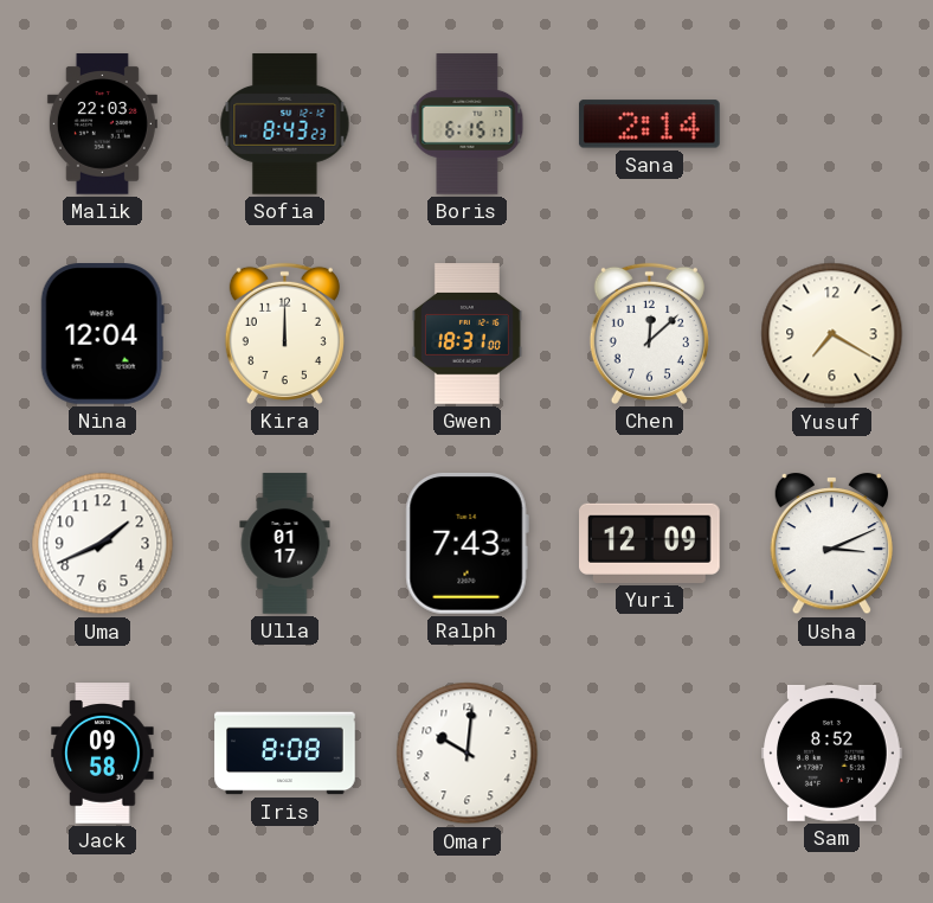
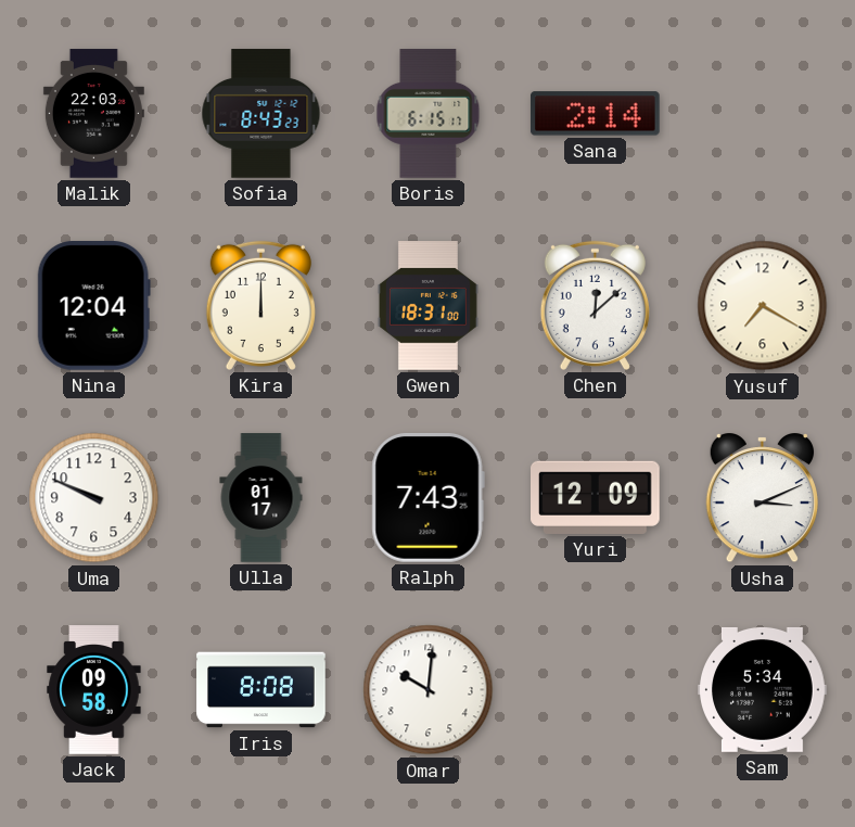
Uma: 1:41 -> 9:49 (94, 498)
Sam: 8:52 -> 5:34 (763, 689)
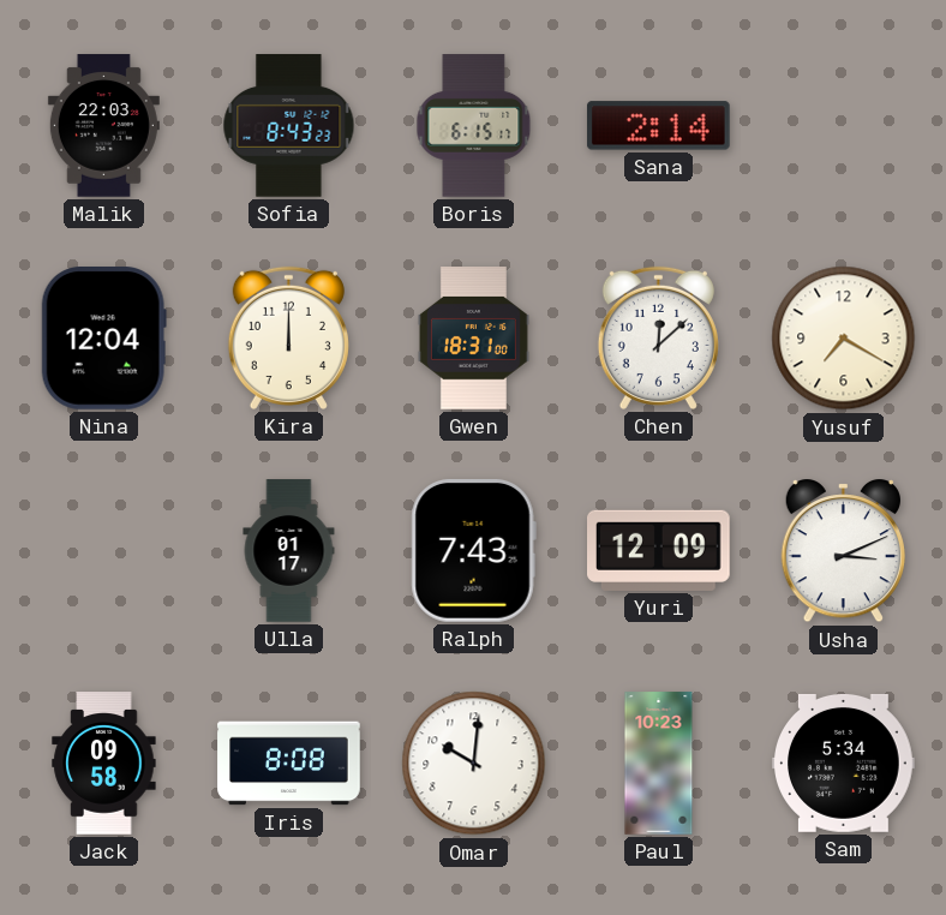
Uma: 9:49 -> none (94, 498)
Paul: none -> 10:23 (659, 764)
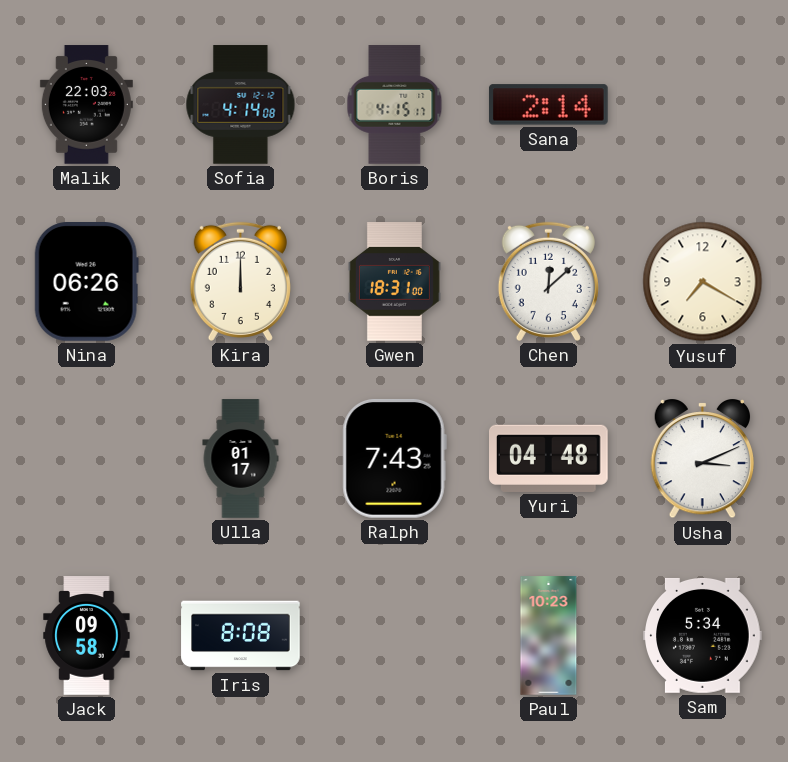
Sofia: 8:43 -> 4:14 (241, 105)
Boris: 6:15 -> 4:15 (395, 105)
Nina: 12:04 -> 06:26 (86, 282)
Yuri: 12:09 -> 04:48 (549, 458)
Omar: 10:01 -> none (474, 764)
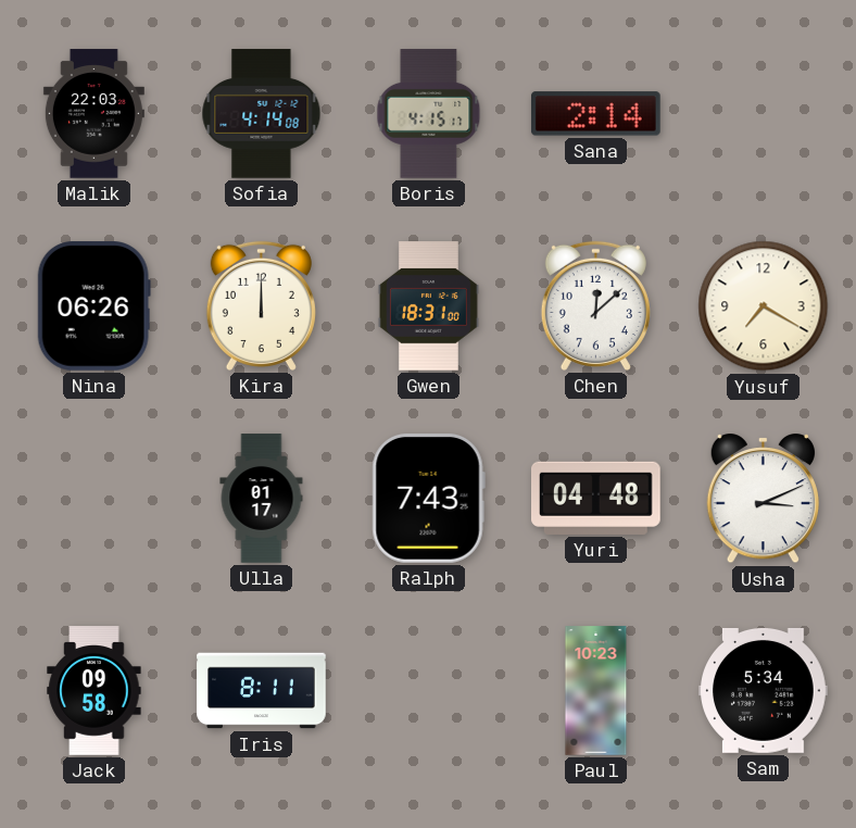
Iris: 8:08 -> 8:11 (262, 691)
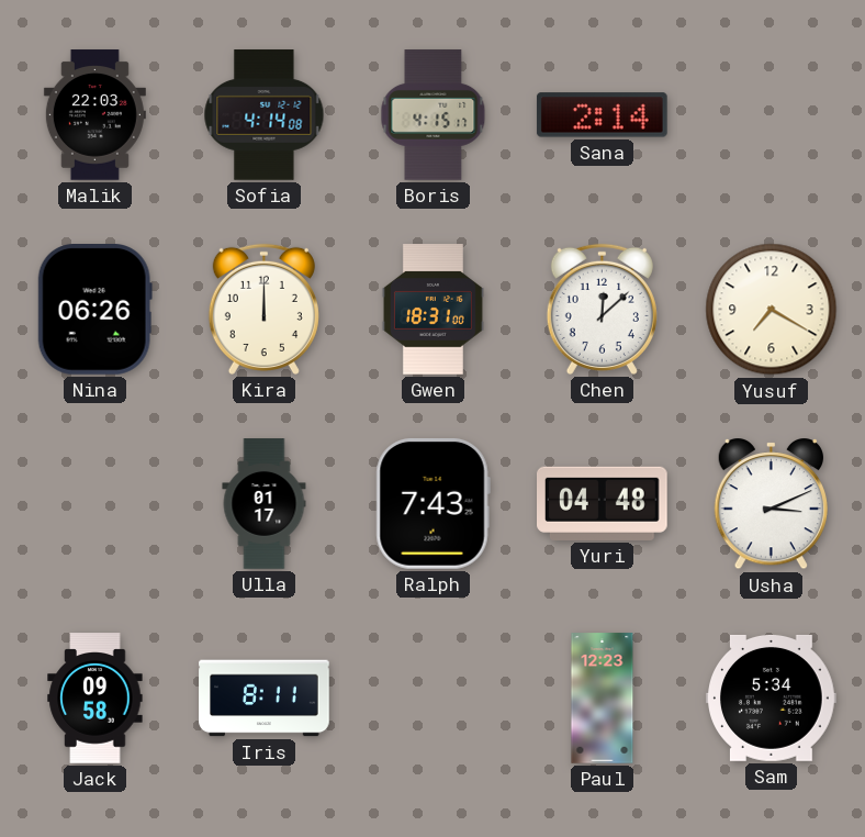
Paul: 10:23 -> 12:23 (603, 699)
